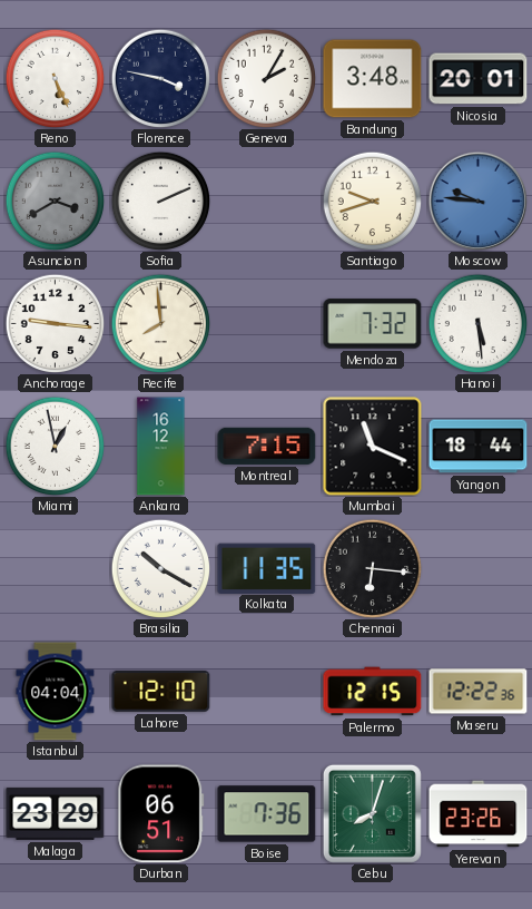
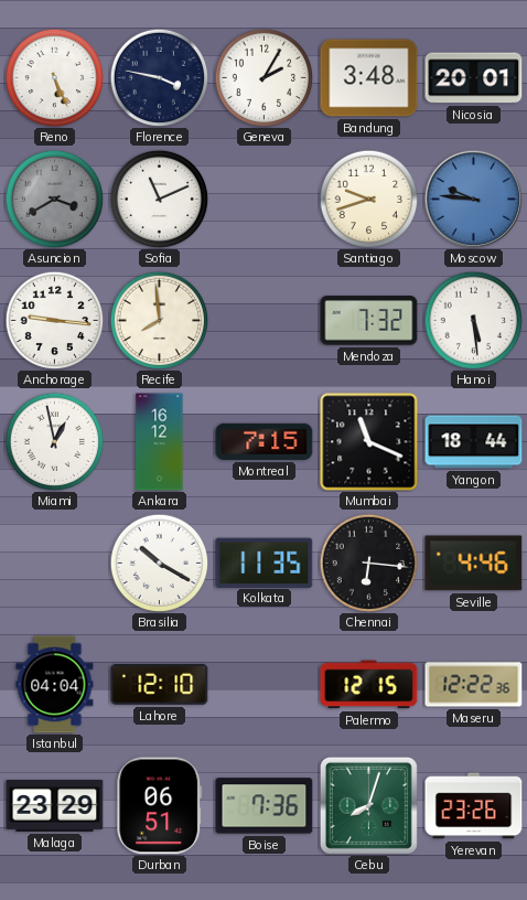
Sofia: 2:11 -> 11:11 (159, 199)
Seville: none -> 4:46 (474, 564)
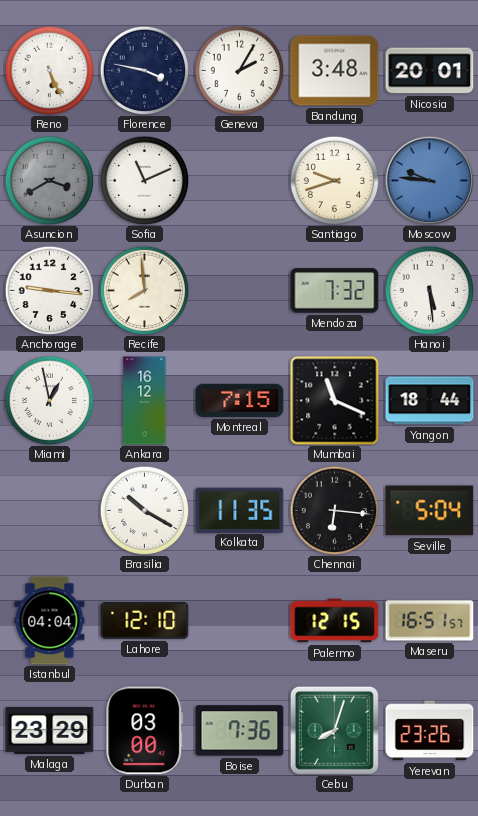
Seville: 4:46 -> 5:04 (430, 511)
Maseru: 12:22 -> 16:51 (430, 621)
Durban: 06:51 -> 03:00 (145, 731)
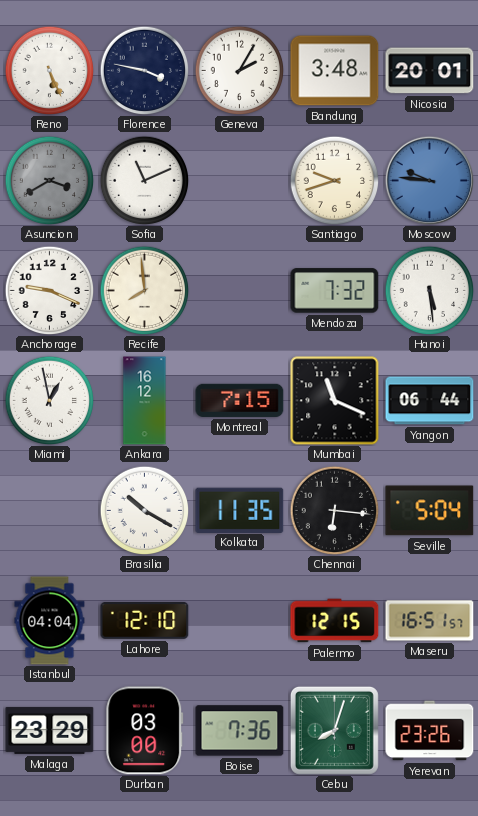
Anchorage: 9:16 -> 9:19 (49, 290)
Yangon: 18:44 -> 06:44 (430, 401)
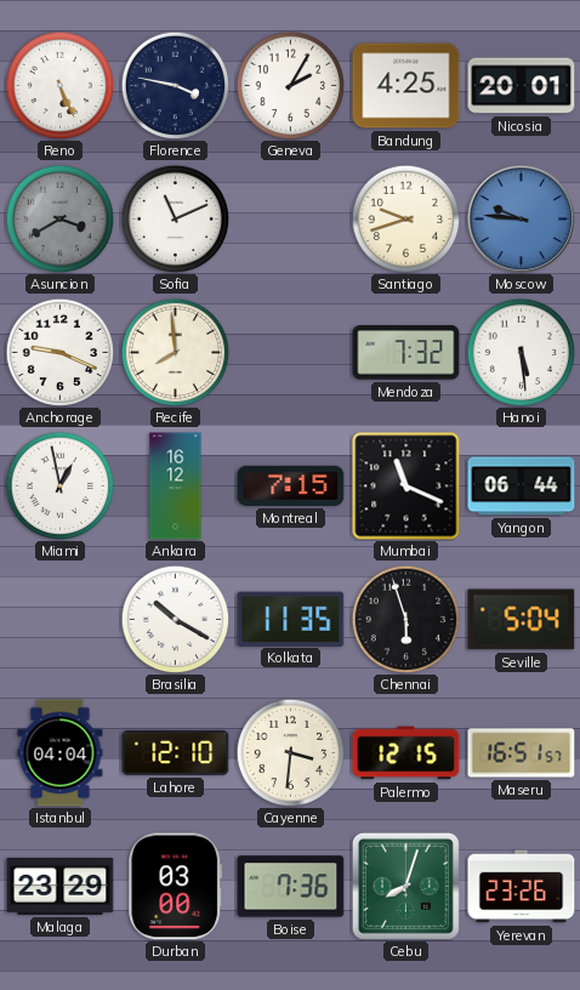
Bandung: 3:48 -> 4:25 (406, 86)
Chennai: 6:16 -> 5:57 (405, 619)
Cayenne: none -> 3:31 (290, 752)
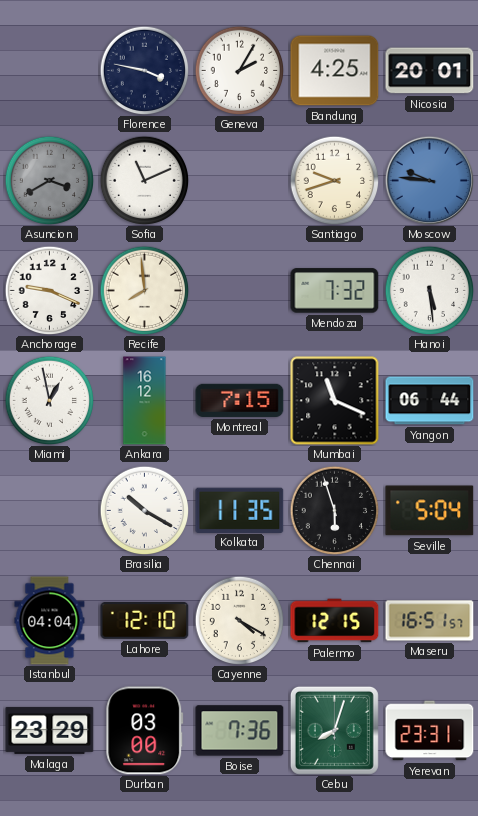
Reno: 5:26 -> none (59, 85)
Cayenne: 3:31 -> 4:20 (239, 620)
Yerevan: 23:26 -> 23:31 (430, 731)
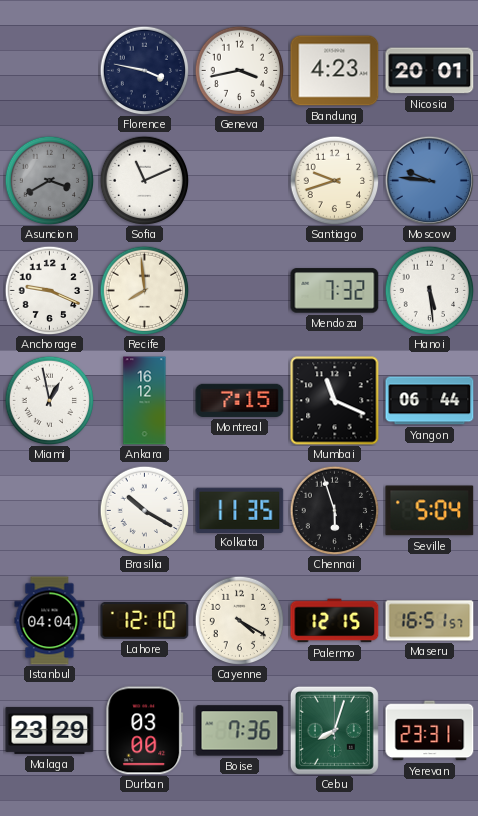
Geneva: 2:05 -> 3:43 (239, 70)
Bandung: 4:25 -> 4:23 (335, 71)
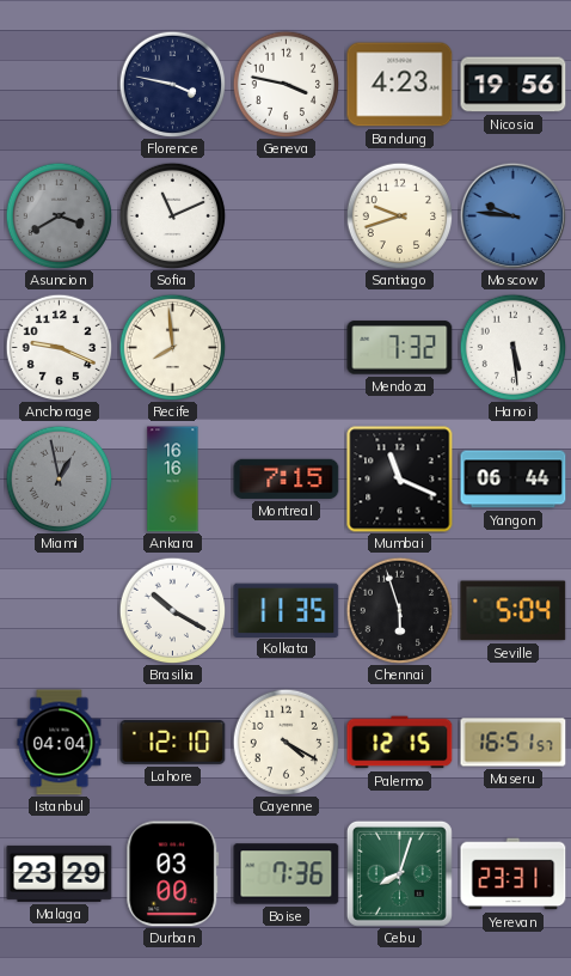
Geneva: 3:43 -> 3:47 (285, 84)
Nicosia: 20:01 -> 19:56 (514, 85)
Miami dial: white -> grey (59, 478)
Ankara: 16:12 -> 16:16 (173, 480)
